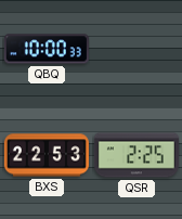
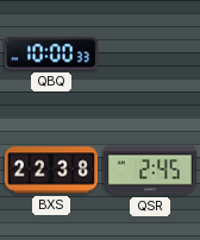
BXS: 22:53 -> 22:38 (51, 170)
QSR: 2:25 -> 2:45 (150, 170)
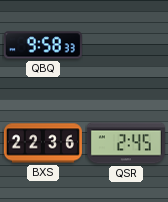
QBQ: 10:00 -> 9:58 (43, 45)
BXS: 22:38 -> 22:36 (43, 143)
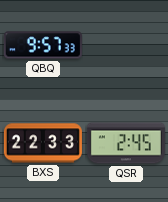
QBQ: 9:58 -> 9:57 (43, 45)
BXS: 22:36 -> 22:33 (43, 143)
